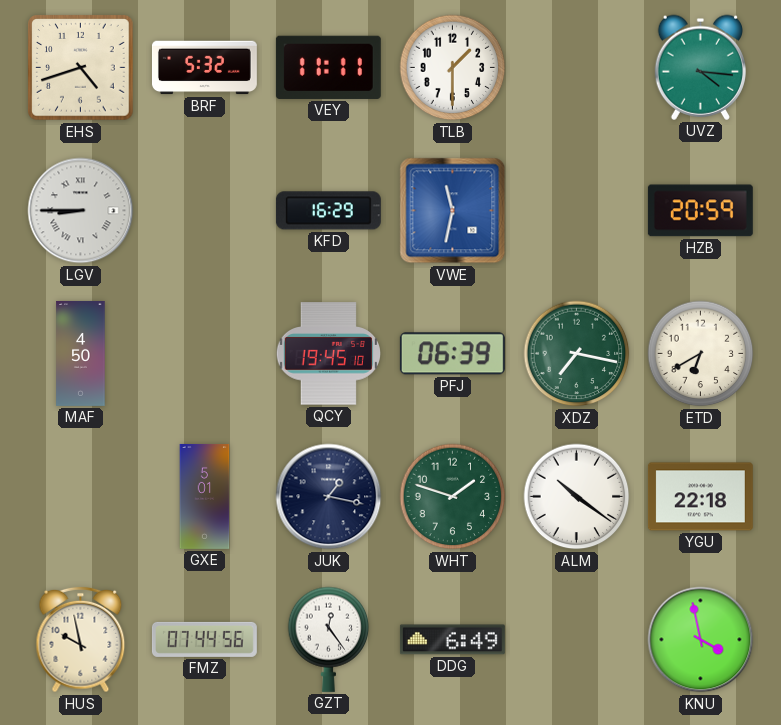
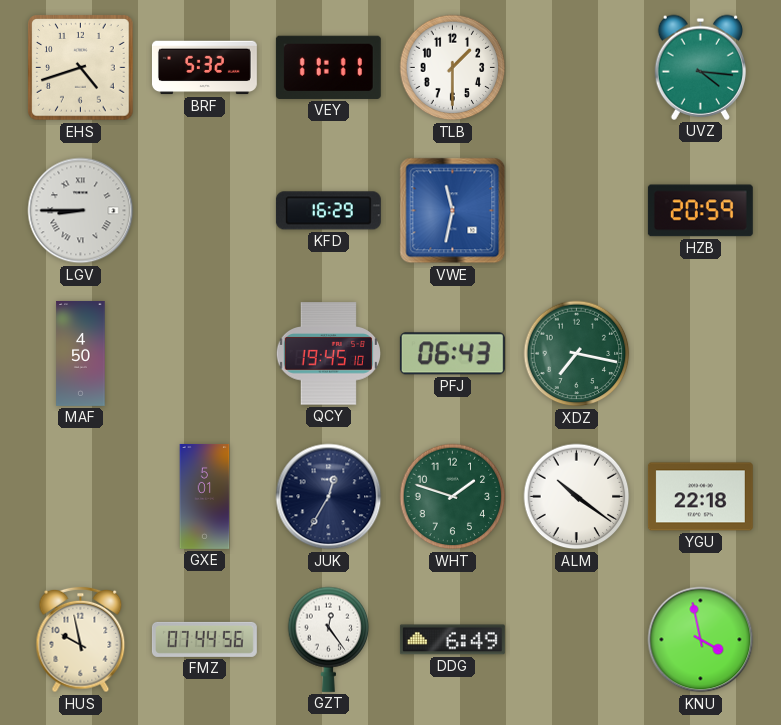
PFJ: 06:39 -> 06:43 (452, 354)
ETD: 6:40 -> none (701, 354)
JUK: 1:17 -> 12:35 (329, 497)
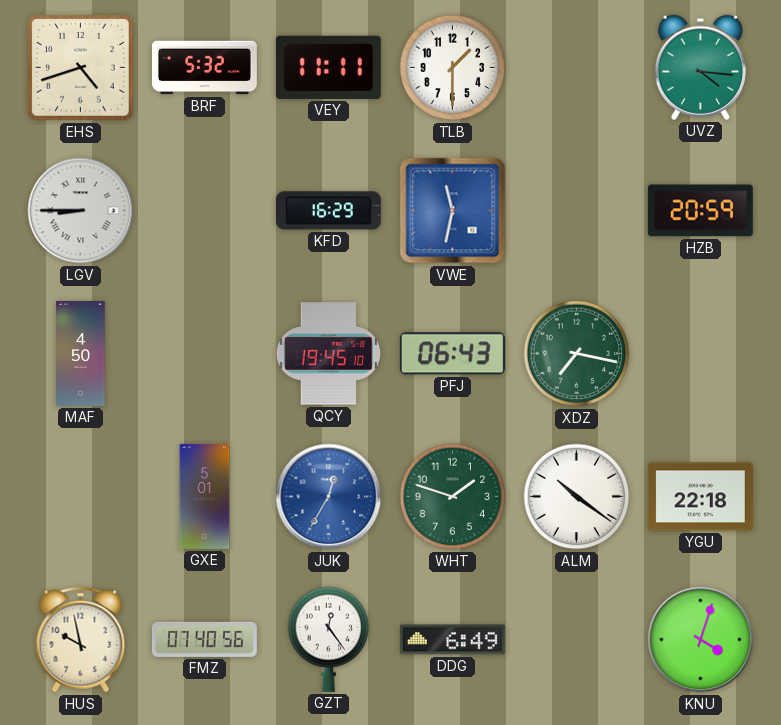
JUK dial: navy -> blue (329, 497)
FMZ: 07:44 -> 07:40 (204, 639)
KNU: 3:58 -> 4:03 (701, 640)
